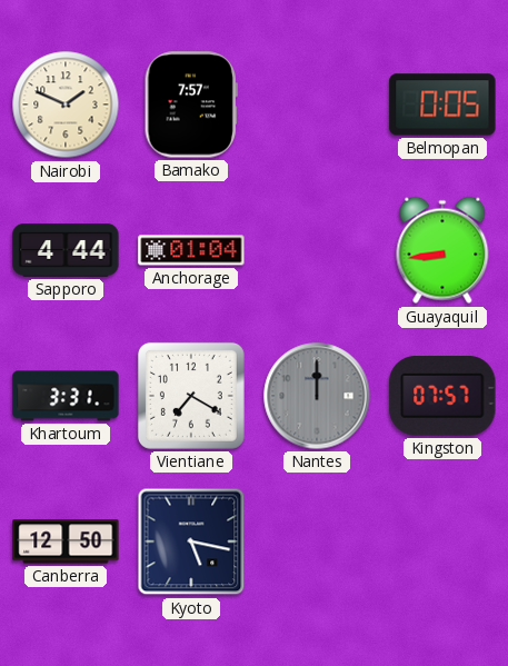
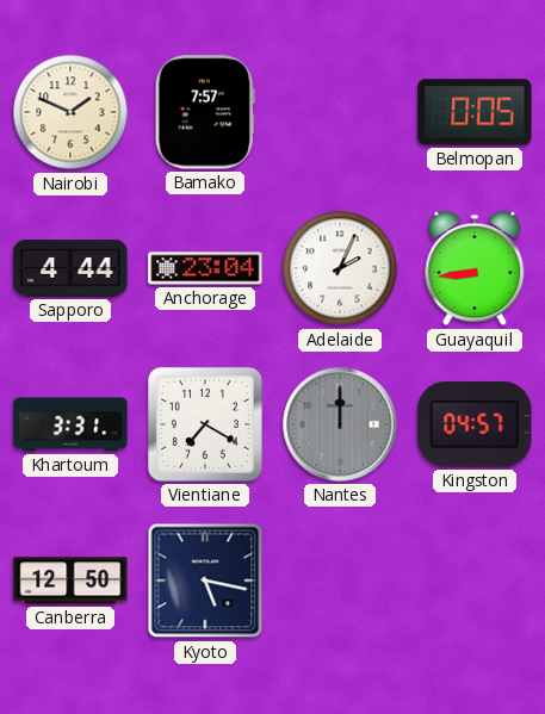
Anchorage: 01:04 -> 23:04 (205, 268)
Adelaide: none -> 2:04 (340, 268)
Kingston: 07:57 -> 04:57 (475, 424)
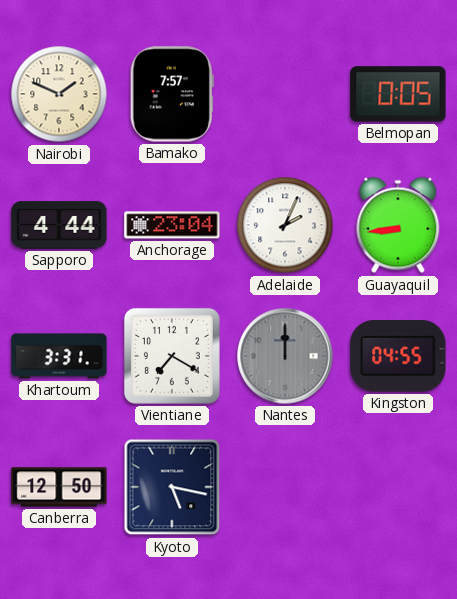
Kingston: 04:57 -> 04:55 (398, 356)
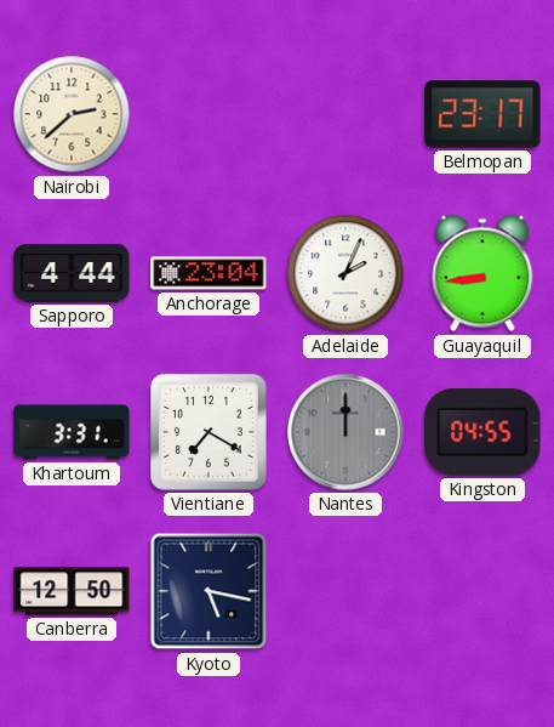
Nairobi: 1:49 -> 2:38 (72, 114)
Bamako: 7:57 -> none (172, 94)
Belmopan: 0:05 -> 23:17 (482, 114)
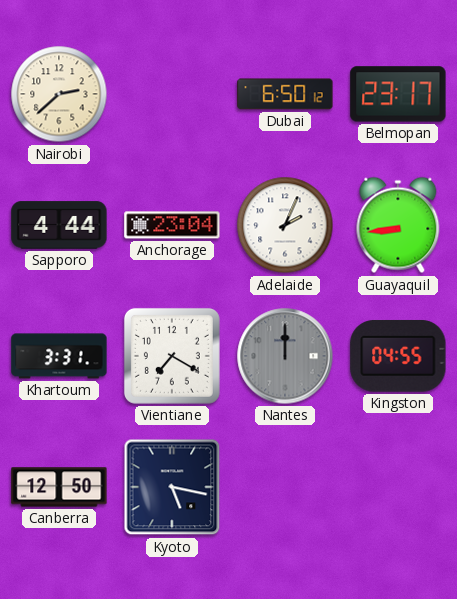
Dubai: none -> 6:50 (285, 94)
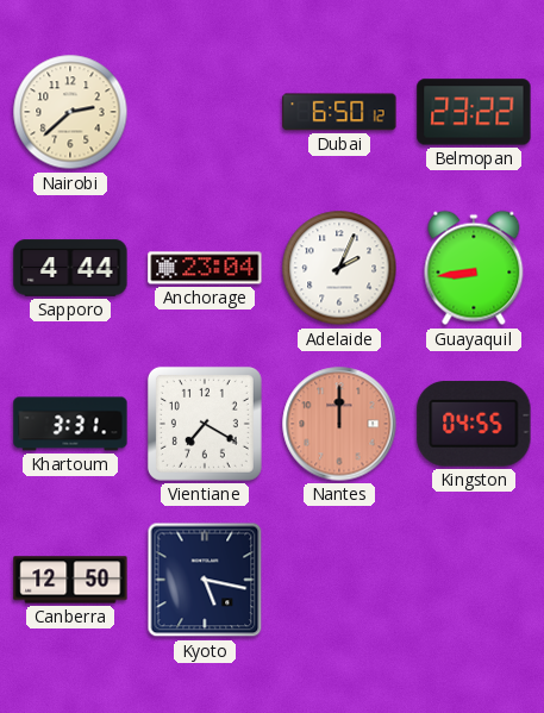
Belmopan: 23:17 -> 23:22 (474, 112)
Nantes dial: grey -> salmon (339, 424)
